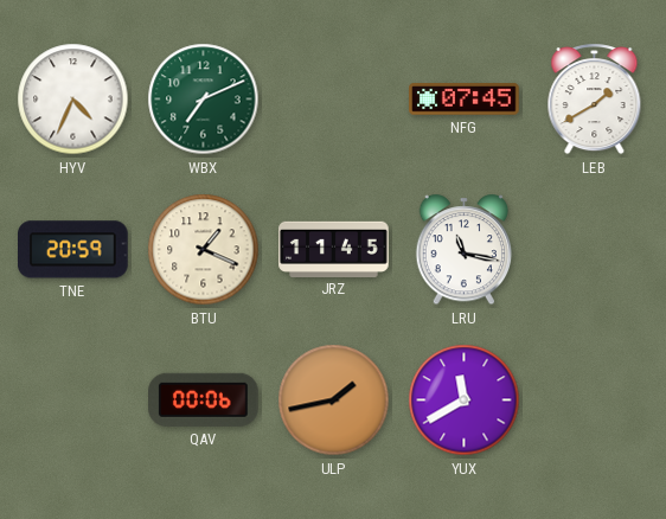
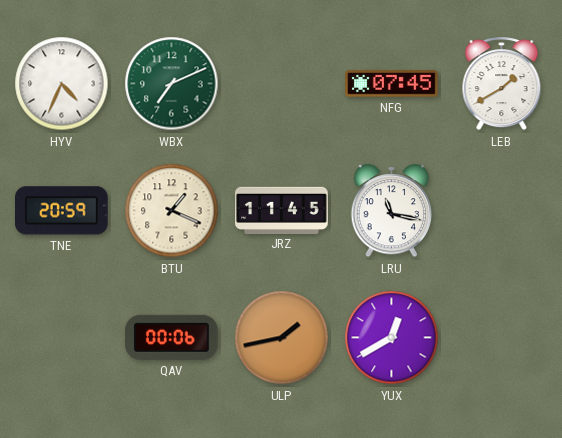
YUX: 11:40 -> 12:40 (392, 338)
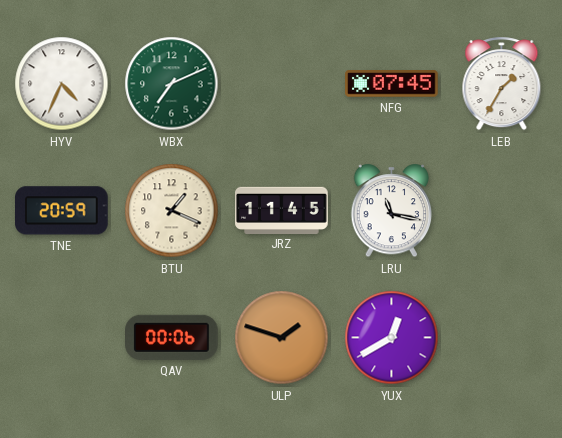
LEB: 1:40 -> 1:35 (502, 84)
ULP: 1:43 -> 1:48 (282, 338)
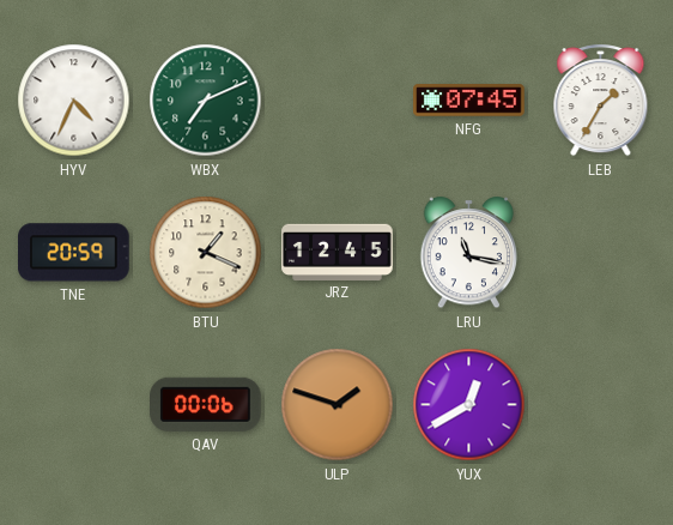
JRZ: 11:45 -> 12:45 (338, 252)
